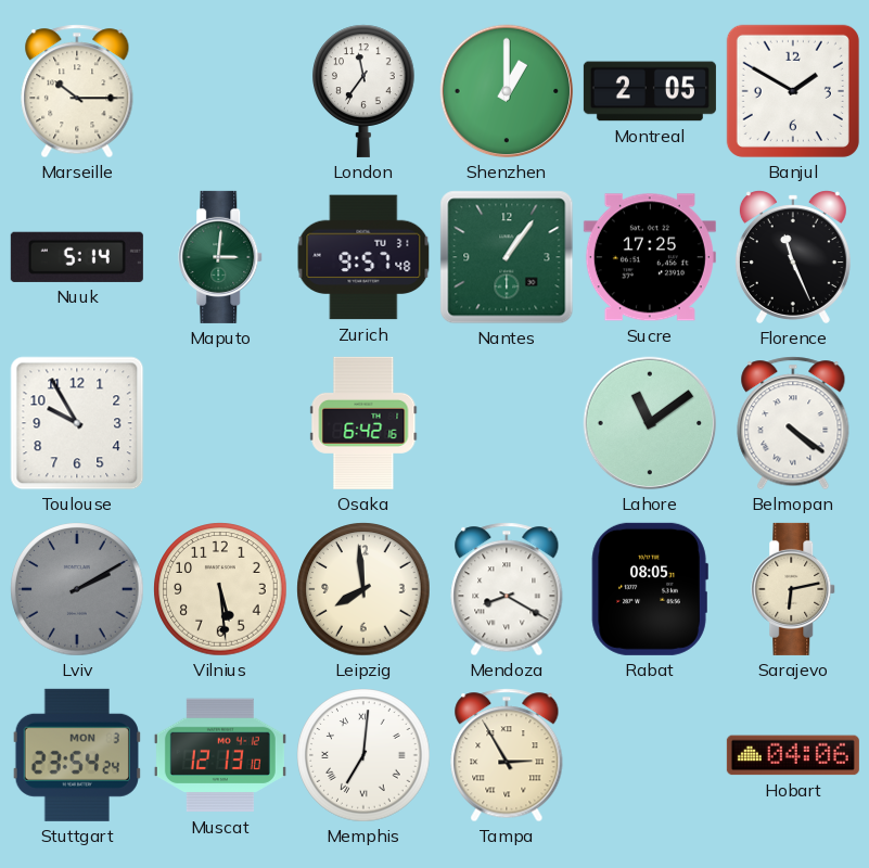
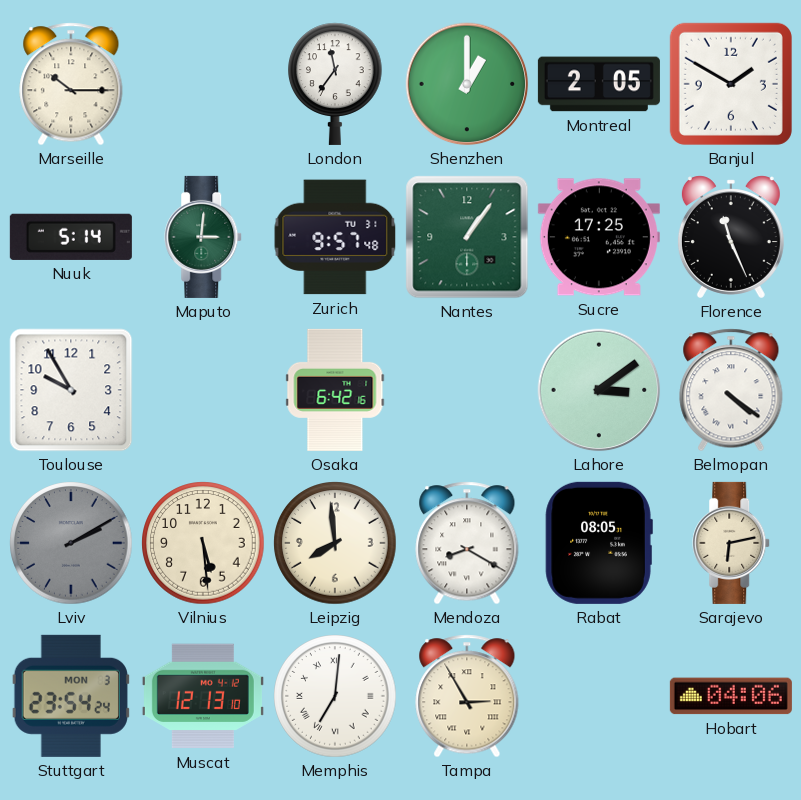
Lahore: 11:09 -> 3:09 (599, 390)
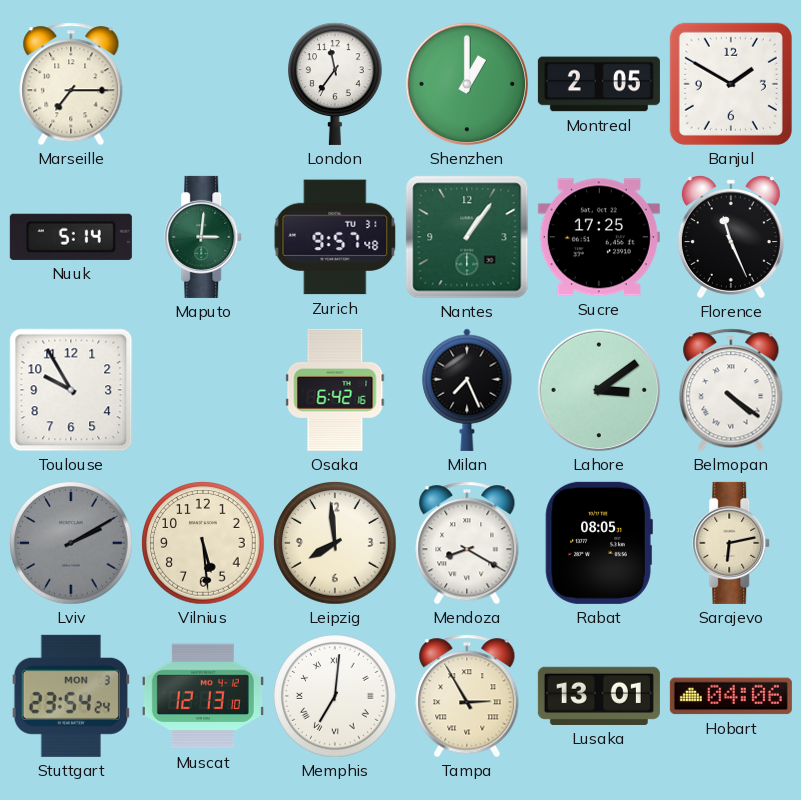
Marseille: 10:15 -> 7:15 (71, 84)
Milan: none -> 7:26 (467, 390)
Lusaka: none -> 13:01 (599, 696)
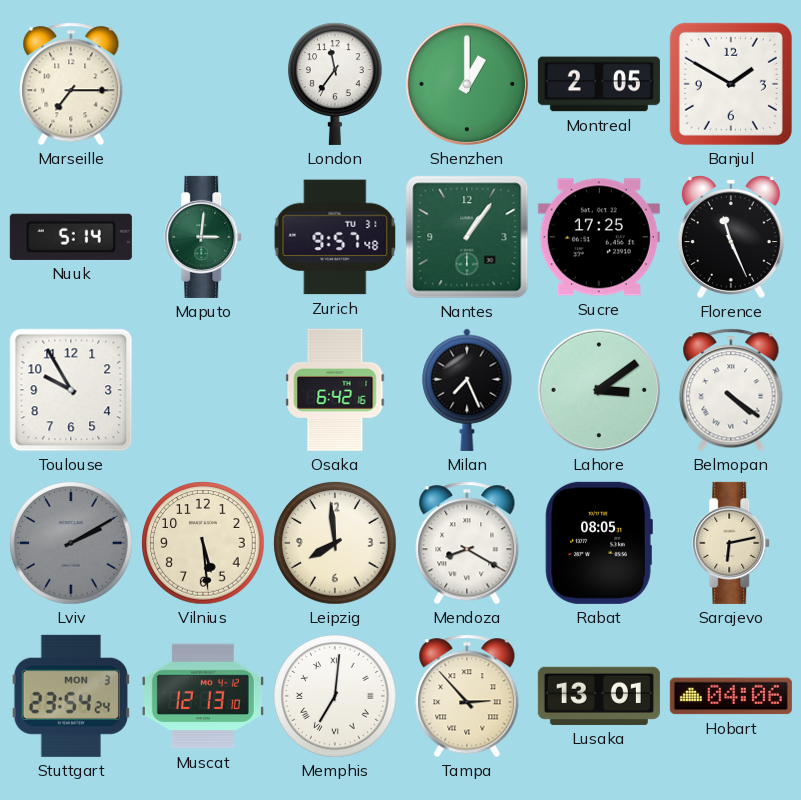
Tampa: 2:55 -> 2:53 (467, 696)
